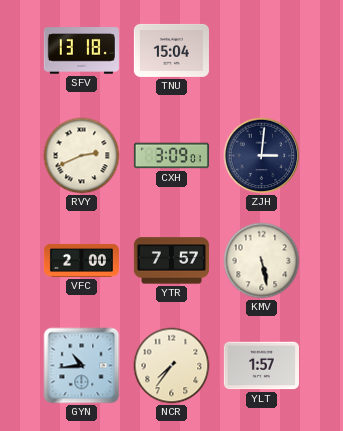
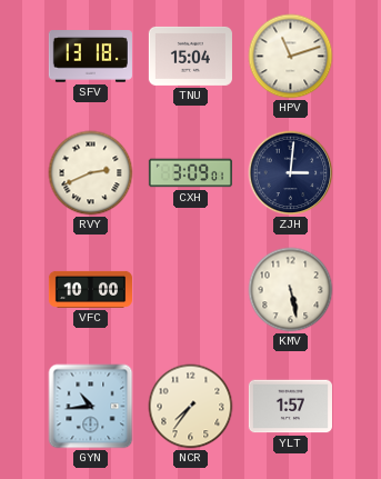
HPV: none -> 11:12 (291, 57)
VFC: 2:00 -> 10:00 (90, 289)
YTR: 7:57 -> none (171, 261)
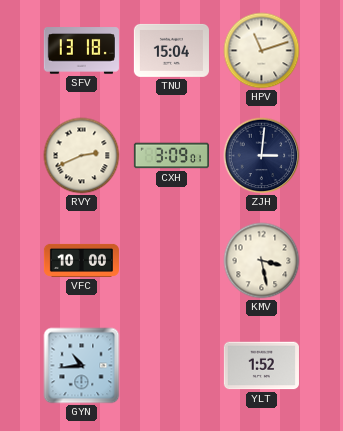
KMV: 5:28 -> 3:28 (262, 261)
NCR: 7:36 -> none (191, 407)
YLT: 1:57 -> 1:52 (261, 366)
